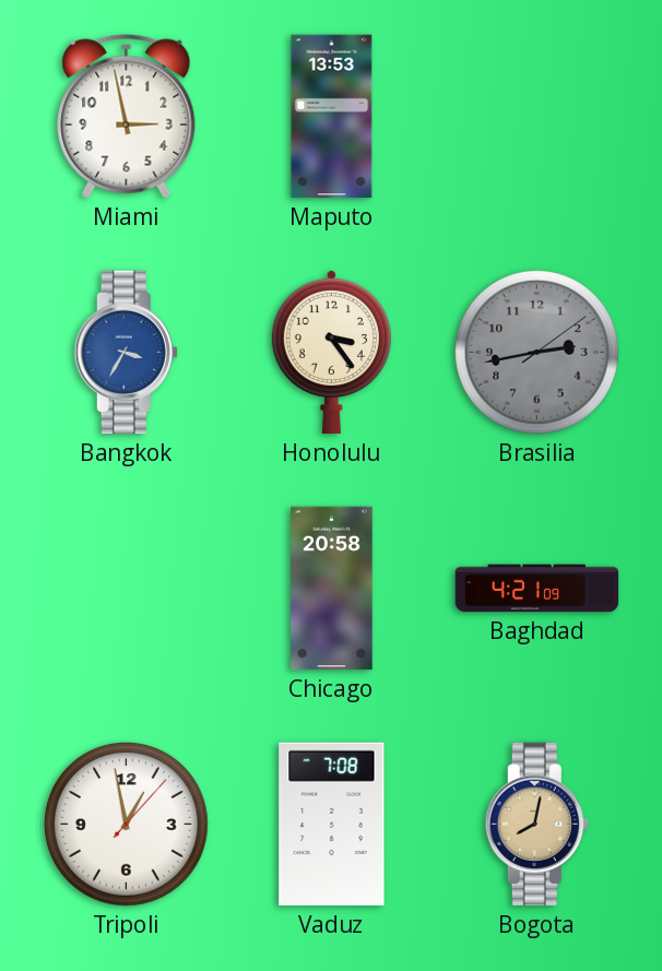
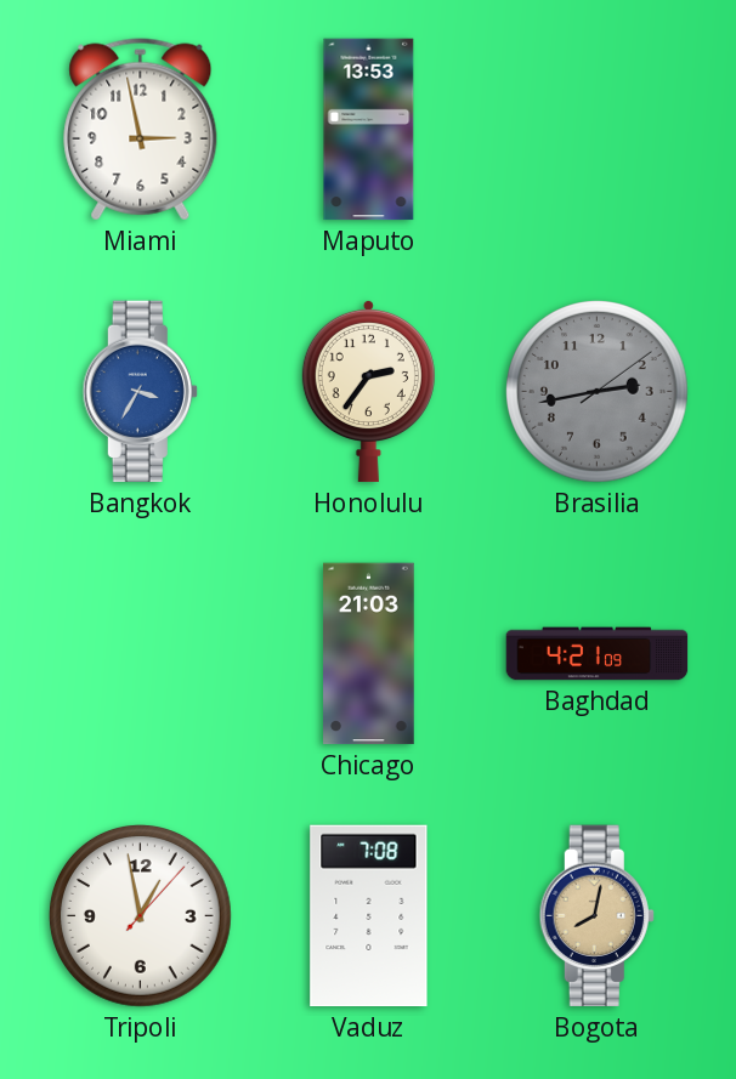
Honolulu: 3:24 -> 2:36 (368, 391)
Chicago: 20:58 -> 21:03 (369, 654)
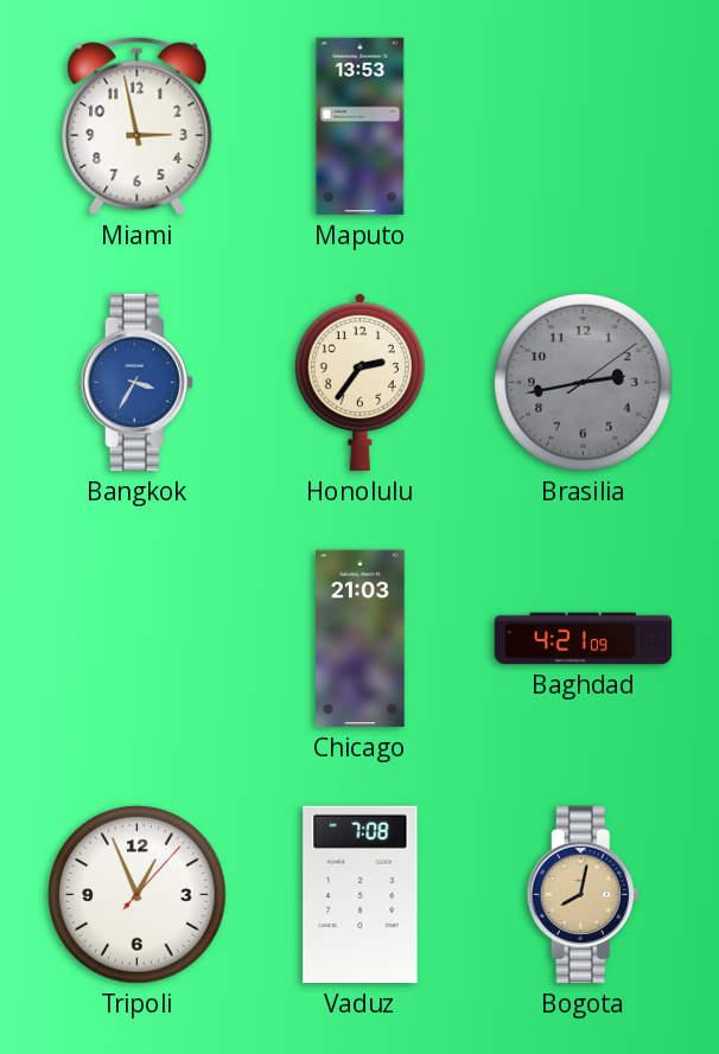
Tripoli: 12:58 -> 12:56 (138, 895)
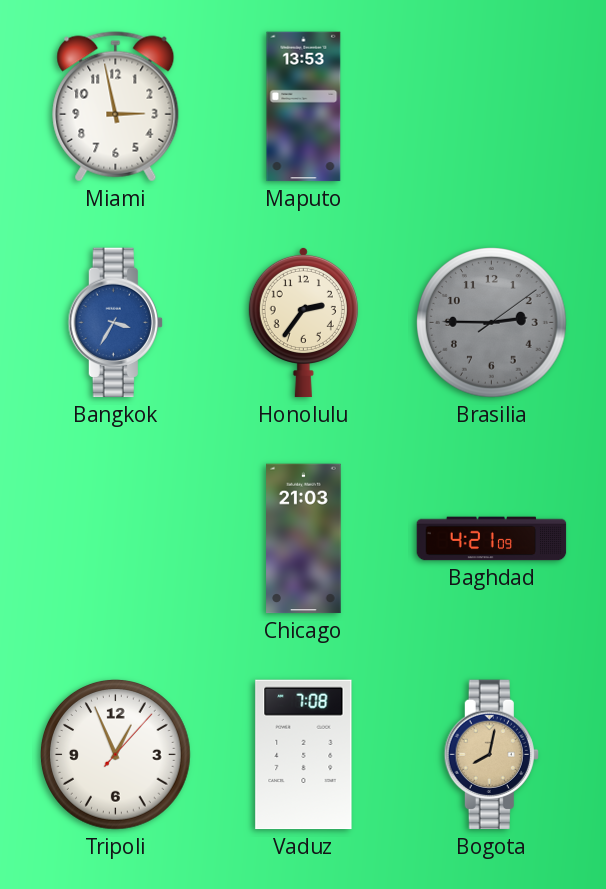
Brasilia: 2:43 -> 2:45 (492, 323)
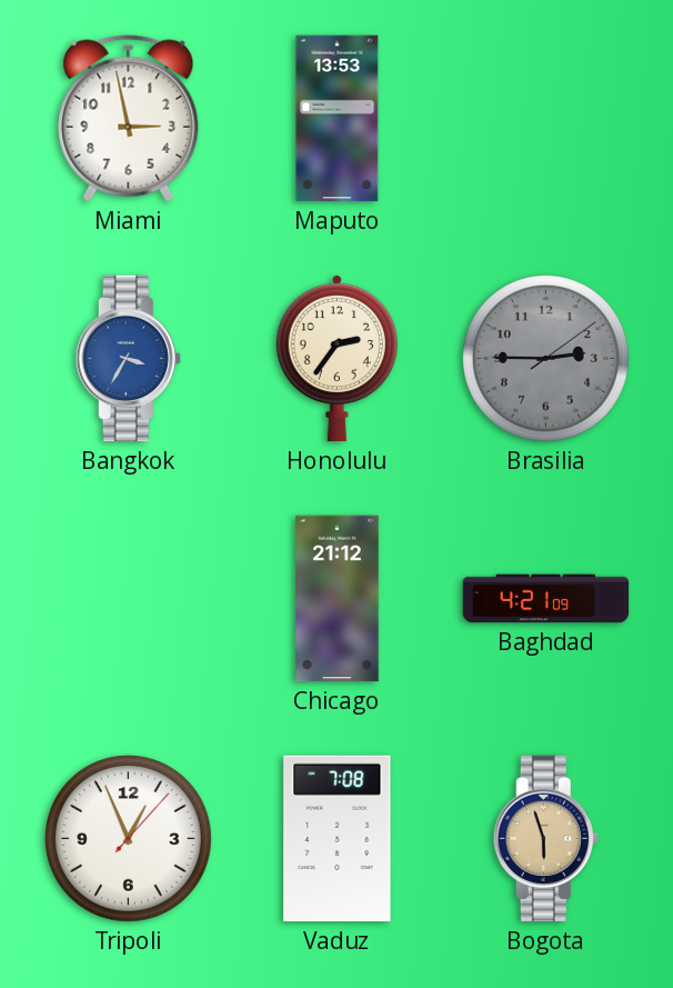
Chicago: 21:03 -> 21:12 (338, 599)
Bogota: 8:02 -> 5:57 (545, 839)
